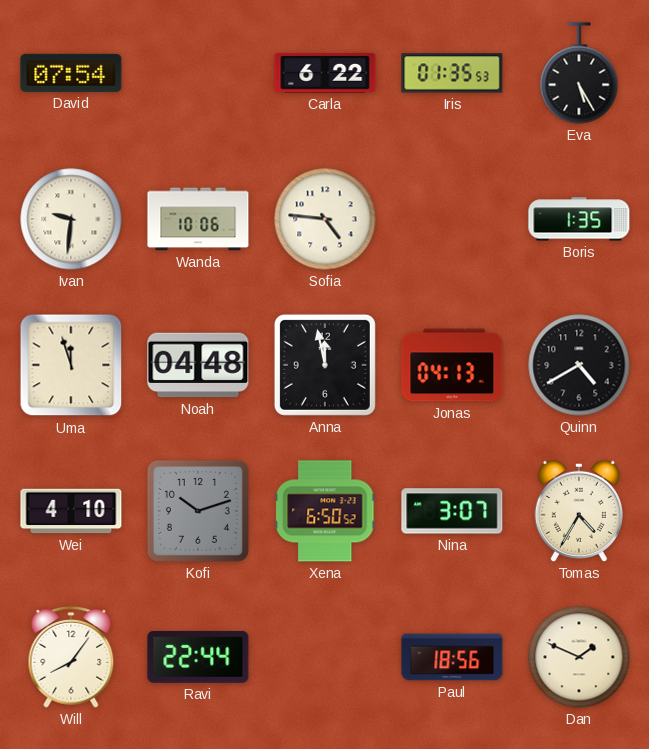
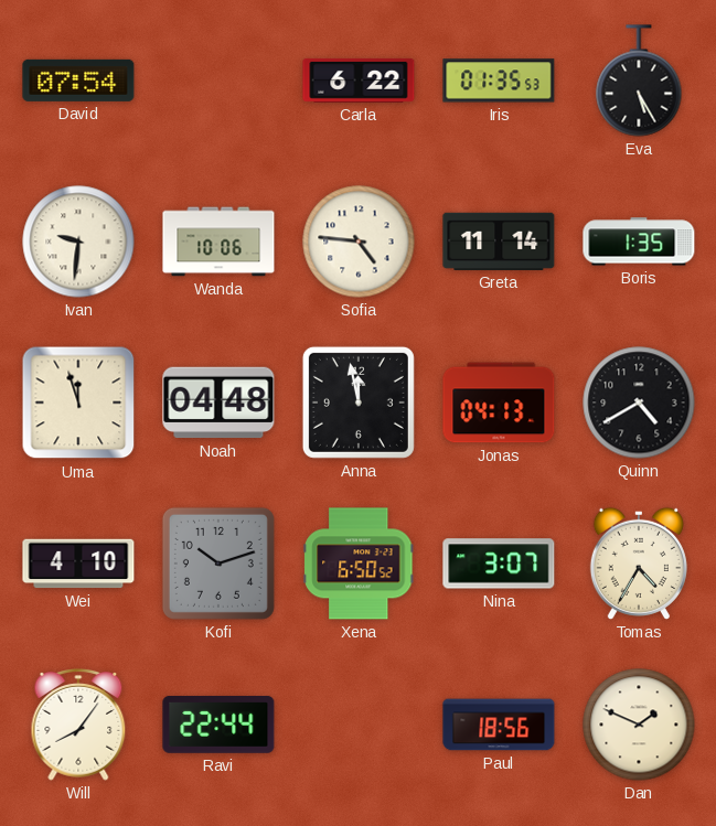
Greta: none -> 11:14 (499, 242)
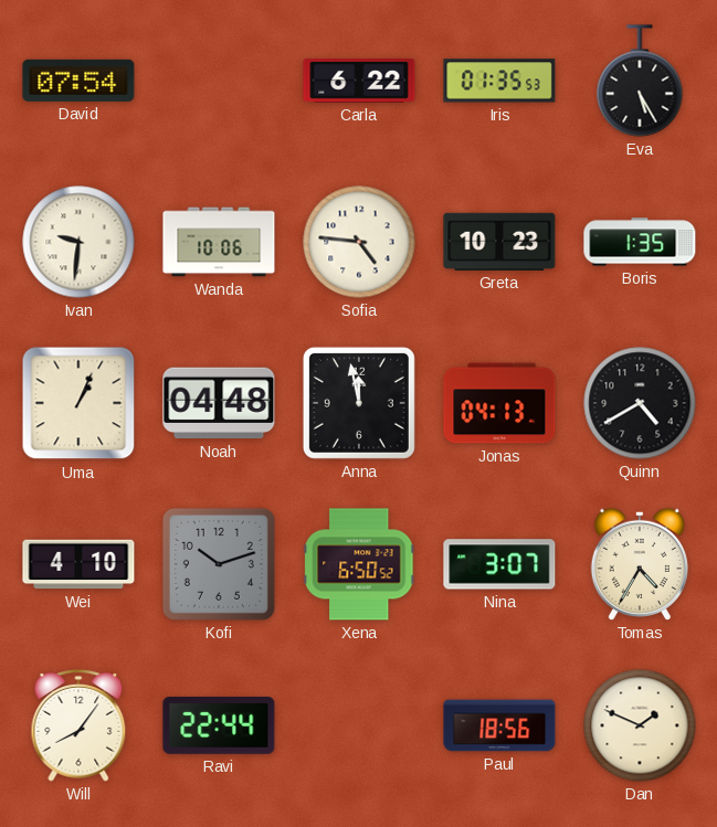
Greta: 11:14 -> 10:23 (499, 242)
Uma: 11:57 -> 1:04 (78, 403)
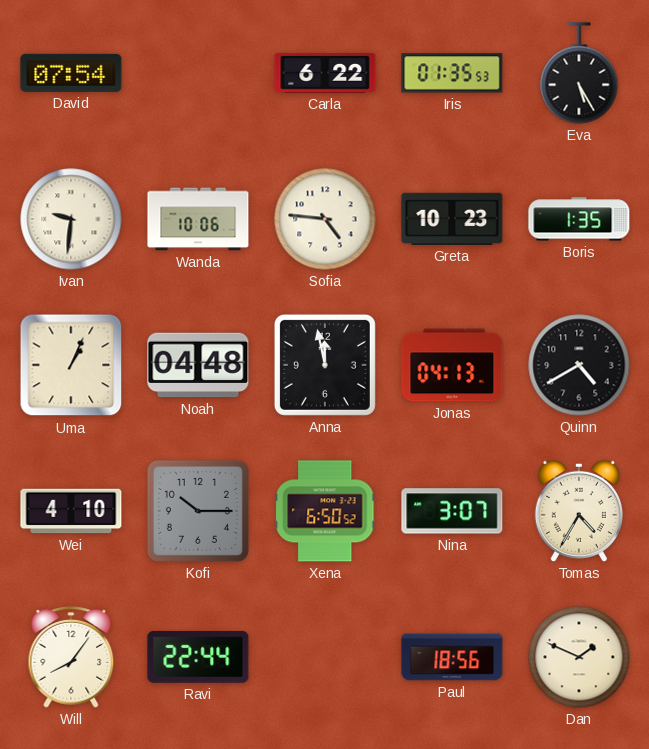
Kofi: 10:12 -> 10:15 (198, 511)
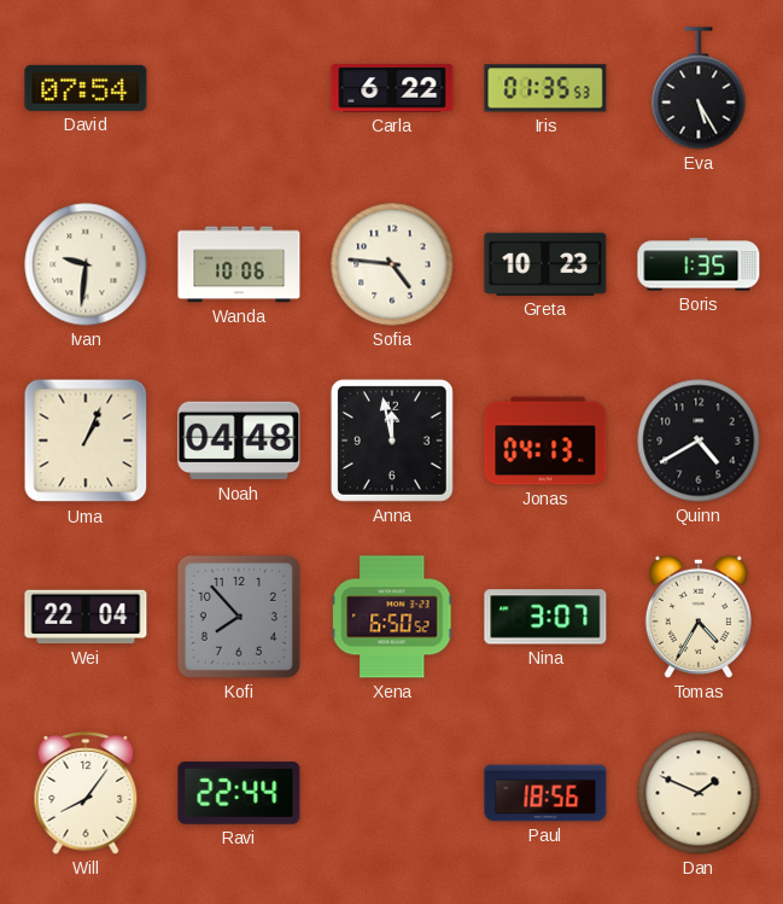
Wei: 4:10 -> 22:04 (86, 617)
Kofi: 10:15 -> 7:53 (239, 617)
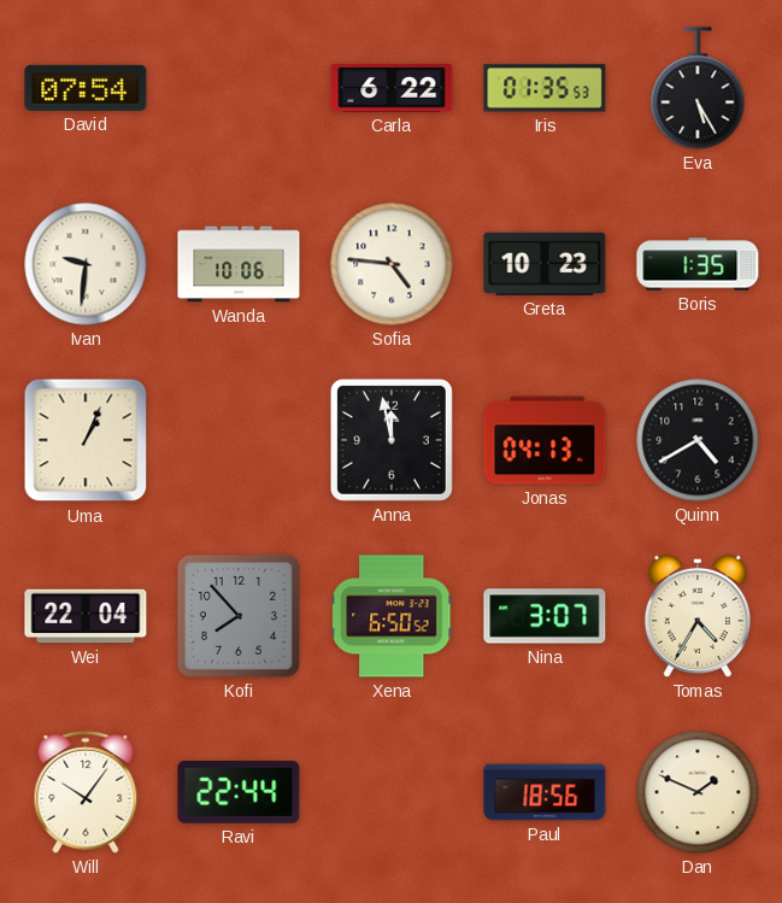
Noah: 04:48 -> none (239, 441)
Will: 8:06 -> 10:06 (86, 793)
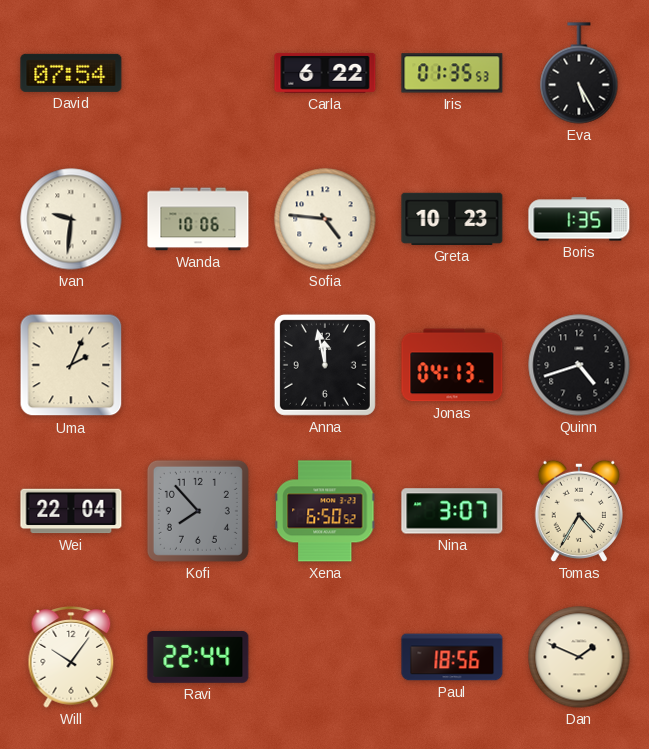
Uma: 1:04 -> 2:04 (71, 365)
Quinn: 4:40 -> 4:42 (579, 365)
